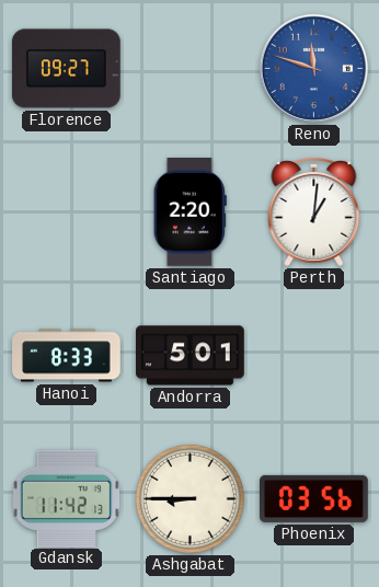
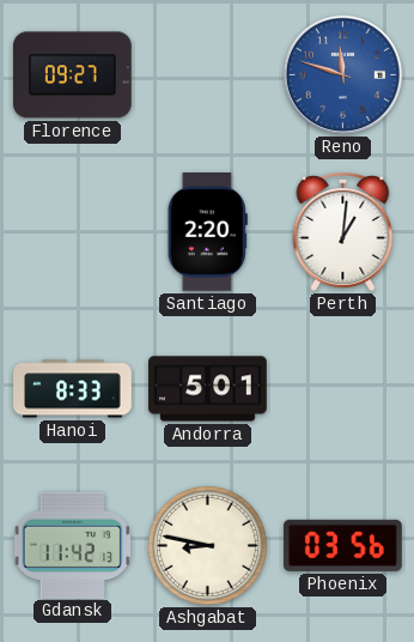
Ashgabat: 8:45 -> 8:47 (207, 545)
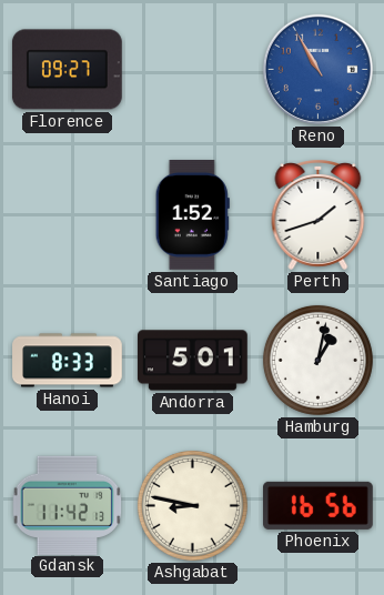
Reno: 11:48 -> 10:55 (317, 69)
Santiago: 2:20 -> 1:52 (192, 215)
Perth: 1:01 -> 1:42 (319, 215)
Hamburg: none -> 1:02 (317, 360)
Phoenix: 03:56 -> 16:56 (319, 505)
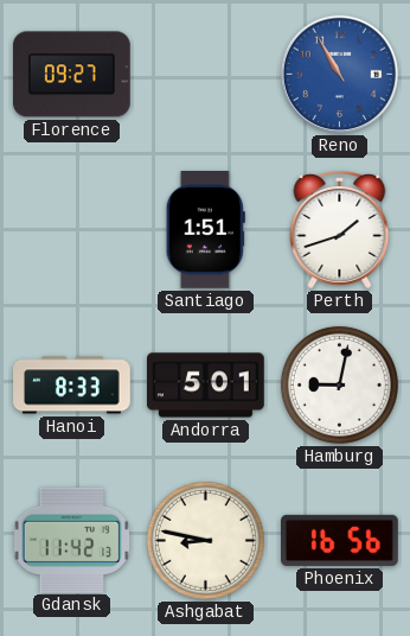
Santiago: 1:52 -> 1:51 (205, 230)
Hamburg: 1:02 -> 9:02 (339, 384)
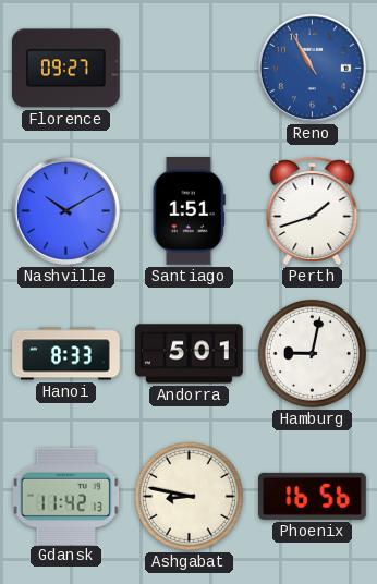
Nashville: none -> 10:10 (65, 210)
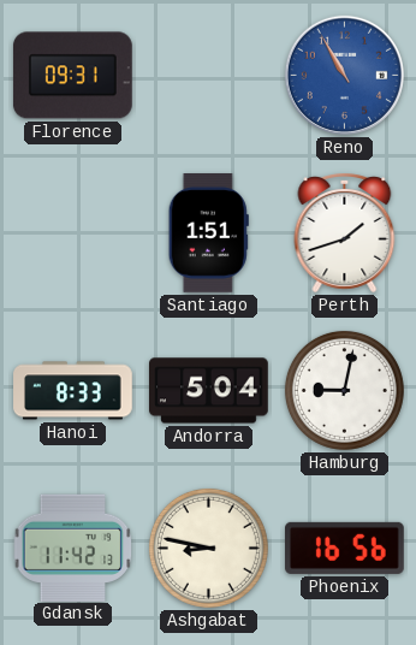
Florence: 09:27 -> 09:31 (72, 76)
Nashville: 10:10 -> none (65, 210)
Andorra: 5:01 -> 5:04 (209, 391)
